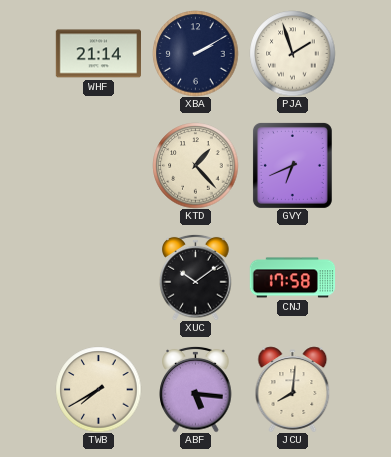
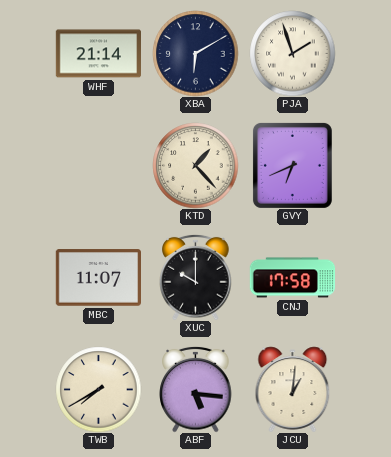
XBA: 2:10 -> 6:10 (195, 53)
MBC: none -> 11:07 (98, 278)
XUC: 10:09 -> 10:00 (196, 277)
JCU: 8:01 -> 1:01 (293, 389)
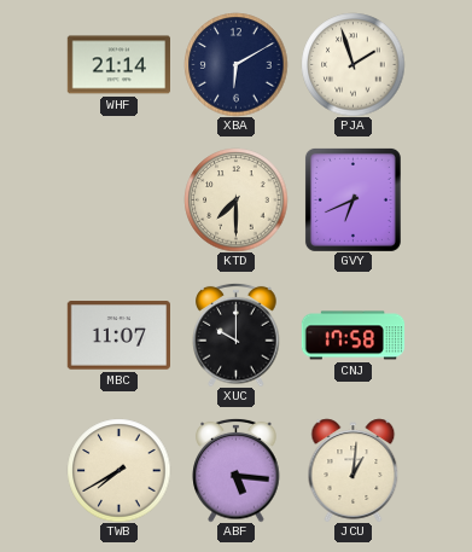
KTD: 1:23 -> 7:30 (235, 199)
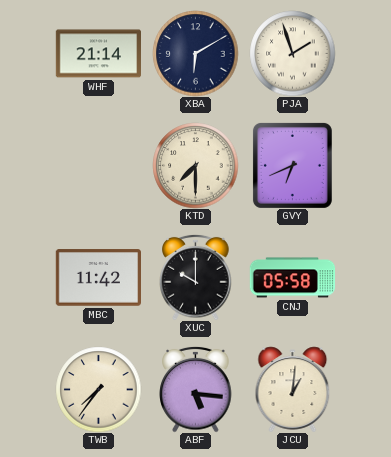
MBC: 11:07 -> 11:42 (98, 278)
CNJ: 17:58 -> 05:58 (292, 278)
TWB: 7:40 -> 7:36 (98, 389)
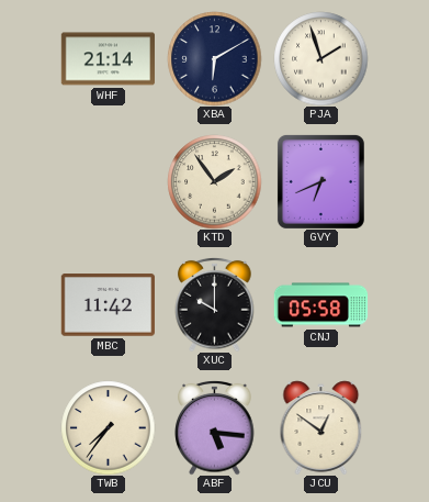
KTD: 7:30 -> 1:54 (214, 181)
JCU: 1:01 -> 12:51 (321, 427)
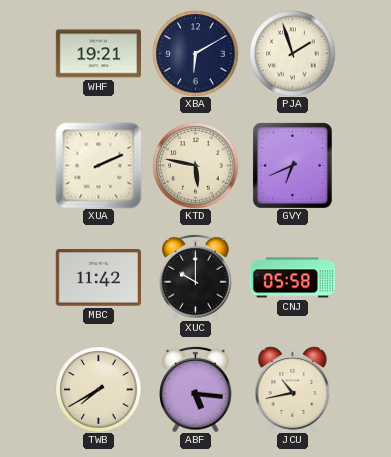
WHF: 21:14 -> 19:21 (98, 54)
XUA: none -> 2:11 (98, 165)
KTD: 1:54 -> 5:47 (195, 165)
TWB: 7:36 -> 7:40 (98, 389)
JCU: 12:51 -> 10:43 (293, 389)
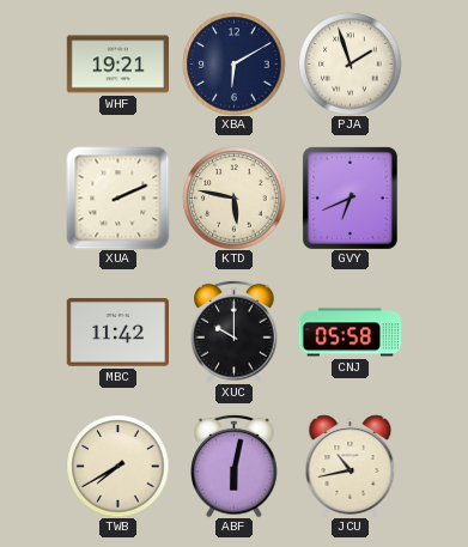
ABF: 5:16 -> 6:02 (235, 466)
